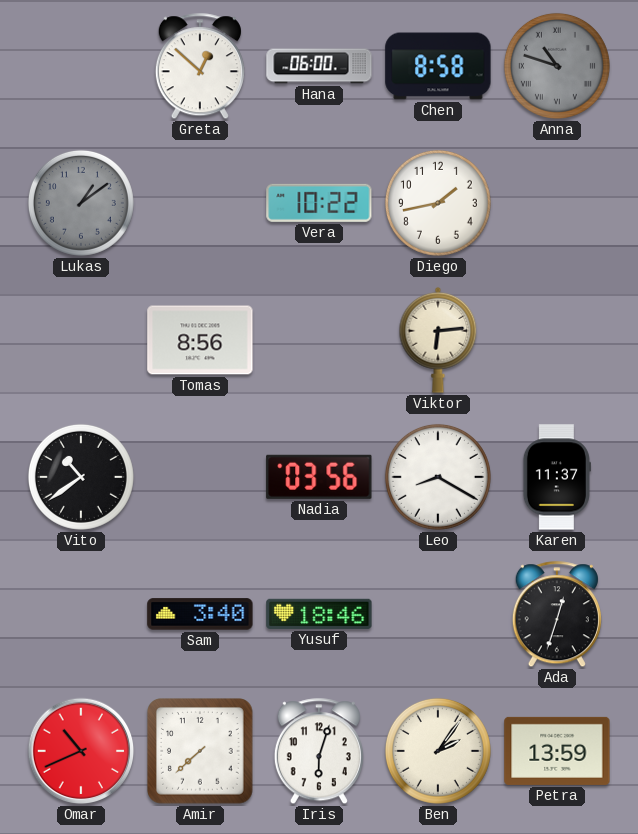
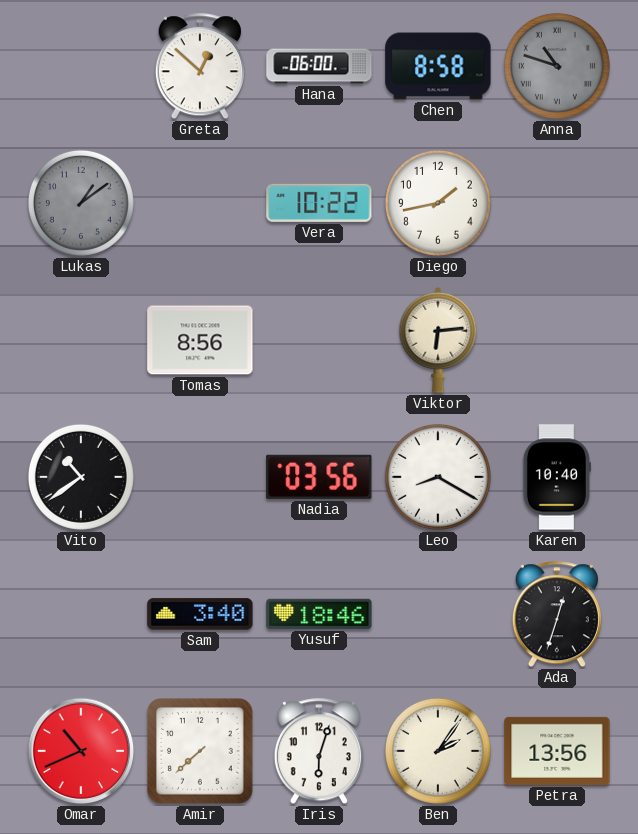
Karen: 11:37 -> 10:40 (557, 477)
Petra: 13:59 -> 13:56 (557, 751)
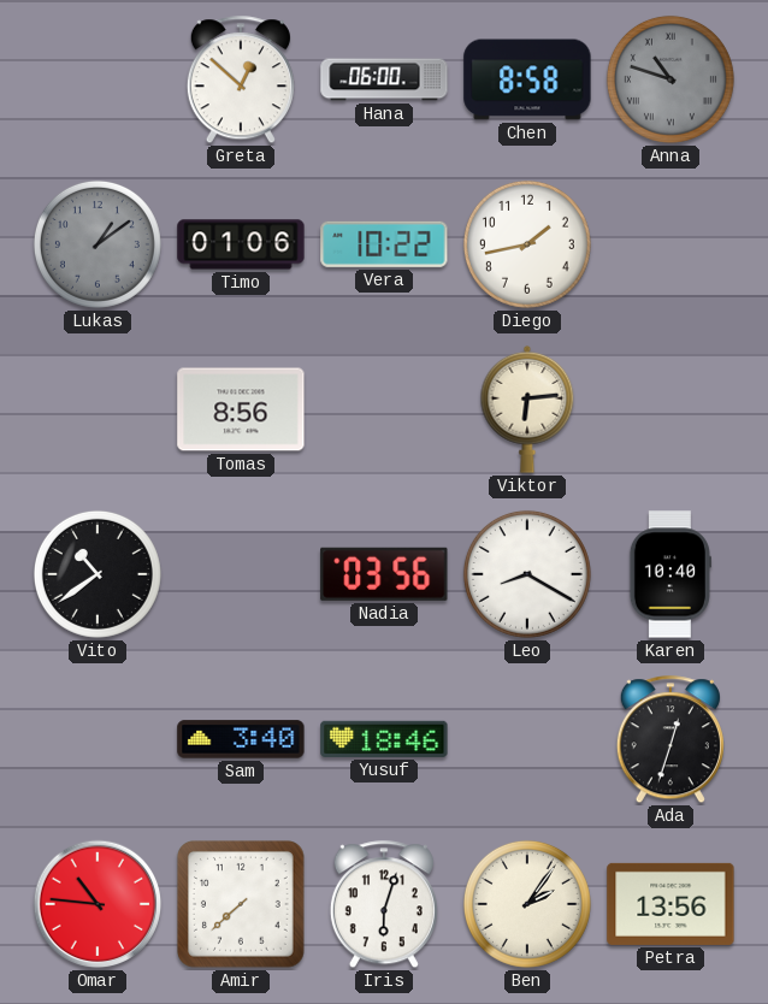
Timo: none -> 01:06 (241, 244)
Omar: 10:41 -> 10:46 (98, 904)
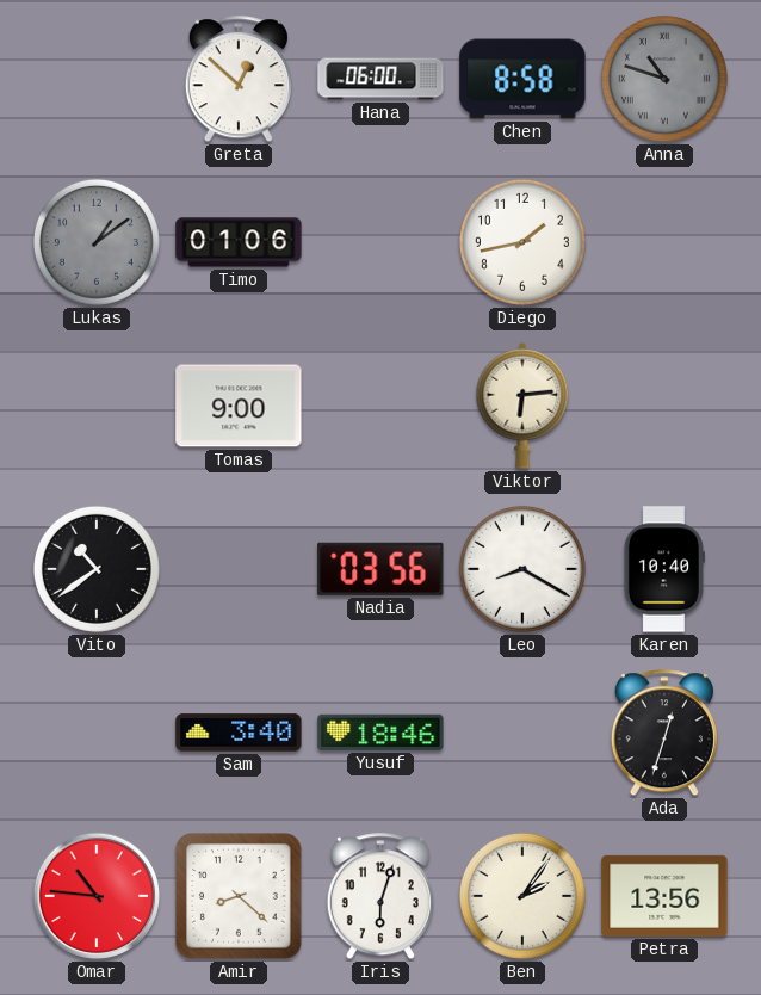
Vera: 10:22 -> none (384, 244)
Tomas: 8:56 -> 9:00 (239, 406)
Amir: 7:38 -> 8:22 (240, 897)
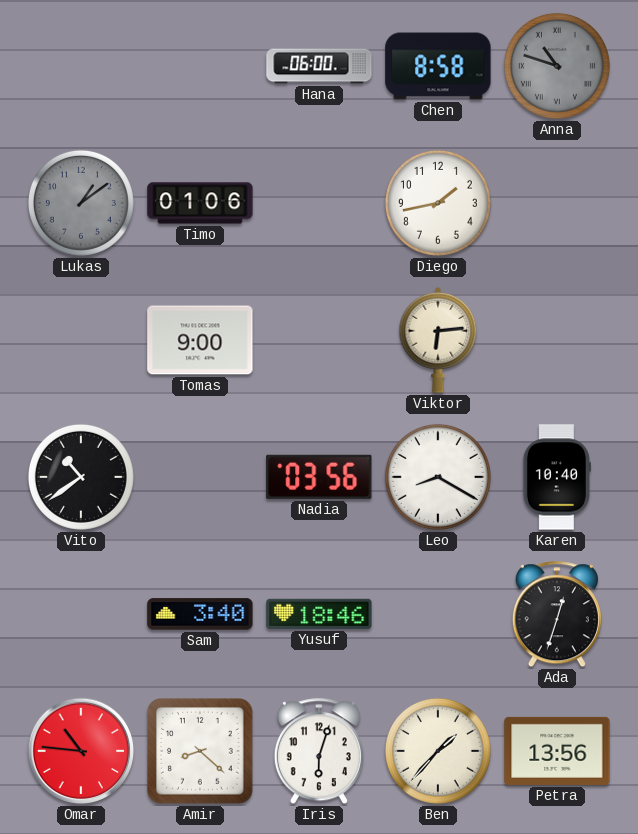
Greta: 12:52 -> none (239, 80)
Ben: 2:06 -> 1:37 (438, 751)
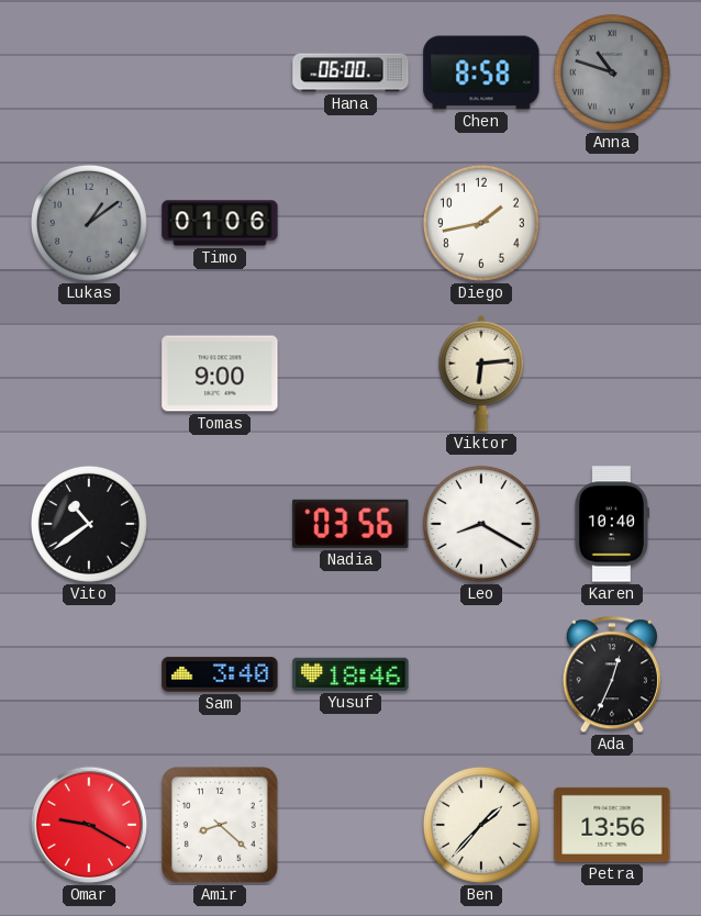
Ada: 12:33 -> 12:34 (612, 675)
Omar: 10:46 -> 9:20 (89, 825)
Iris: 6:03 -> none (319, 752)
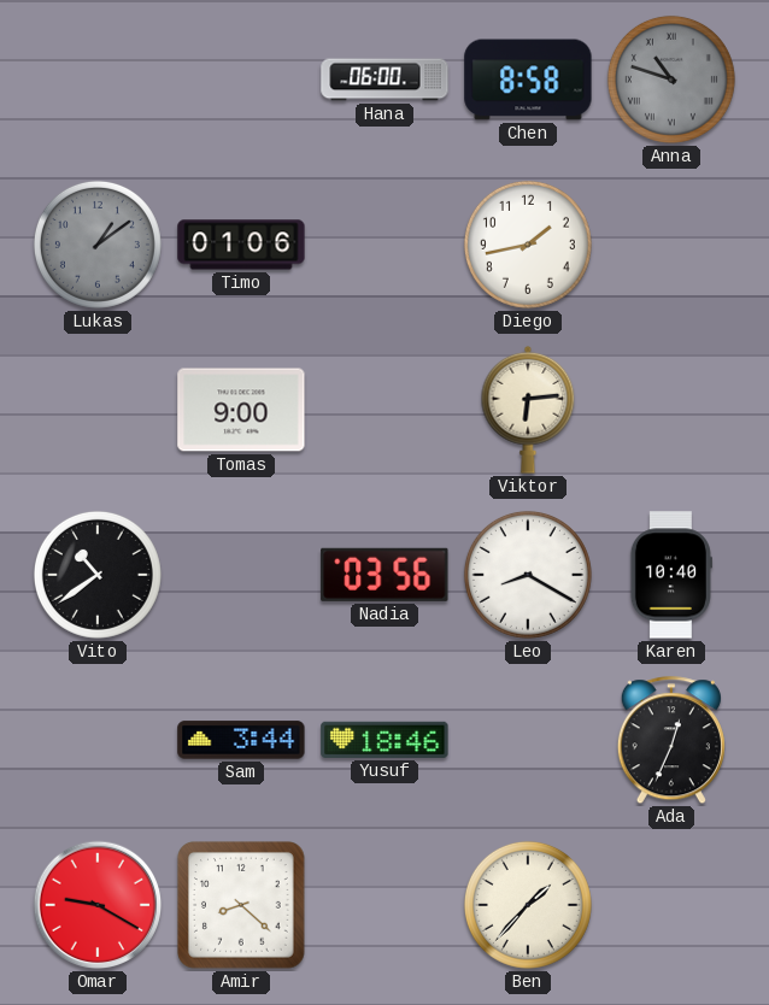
Sam: 3:40 -> 3:44 (241, 740)
Petra: 13:56 -> none (612, 825)
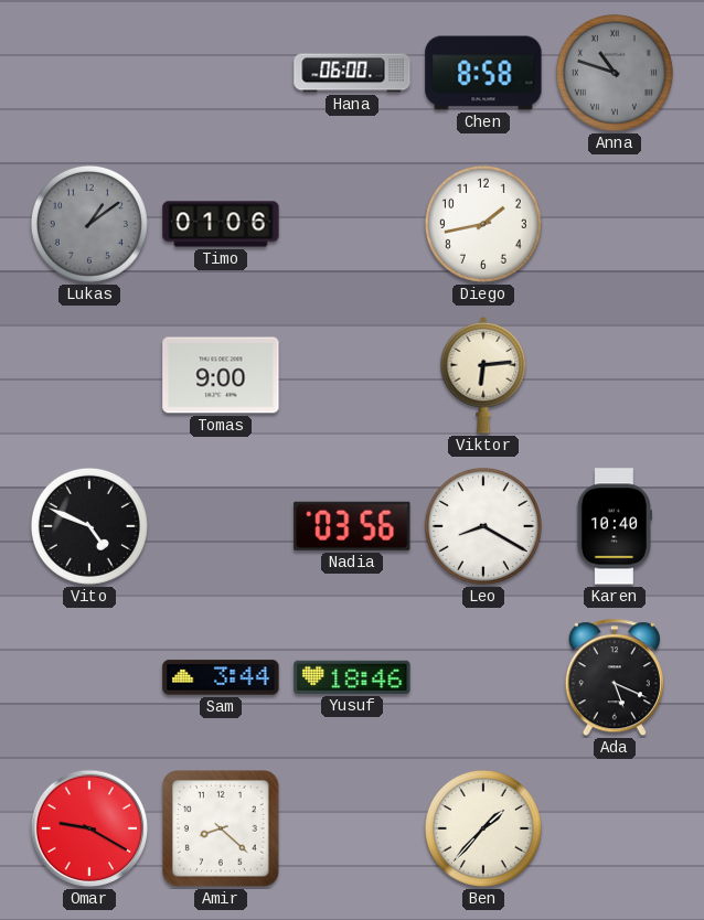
Vito: 10:39 -> 4:49 (89, 526)
Ada: 12:34 -> 5:19 (615, 678)
